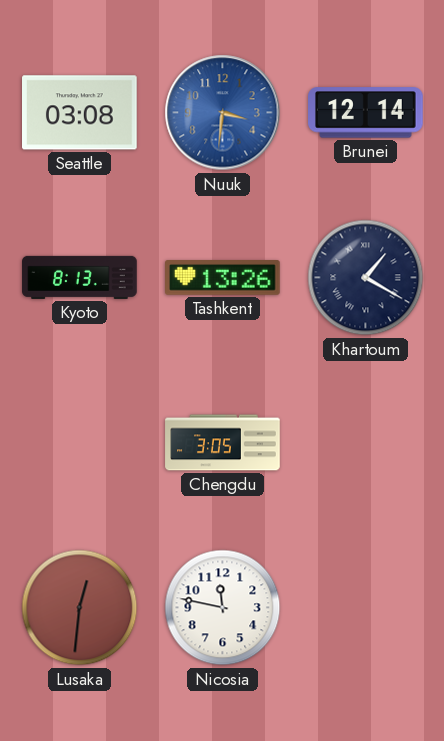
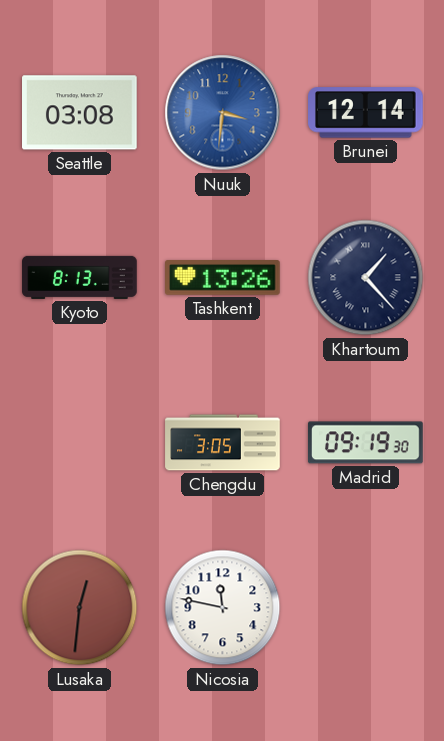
Khartoum: 1:20 -> 1:23 (366, 278)
Madrid: none -> 09:19 (366, 443)
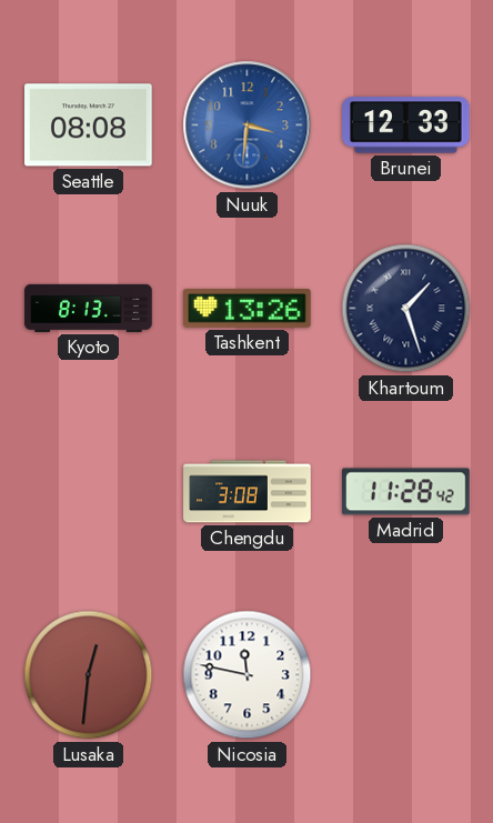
Seattle: 03:08 -> 08:08 (89, 126)
Brunei: 12:14 -> 12:33 (406, 126)
Khartoum: 1:23 -> 1:27 (406, 309)
Chengdu: 3:05 -> 3:08 (248, 492)
Madrid: 09:19 -> 11:28 (406, 492)
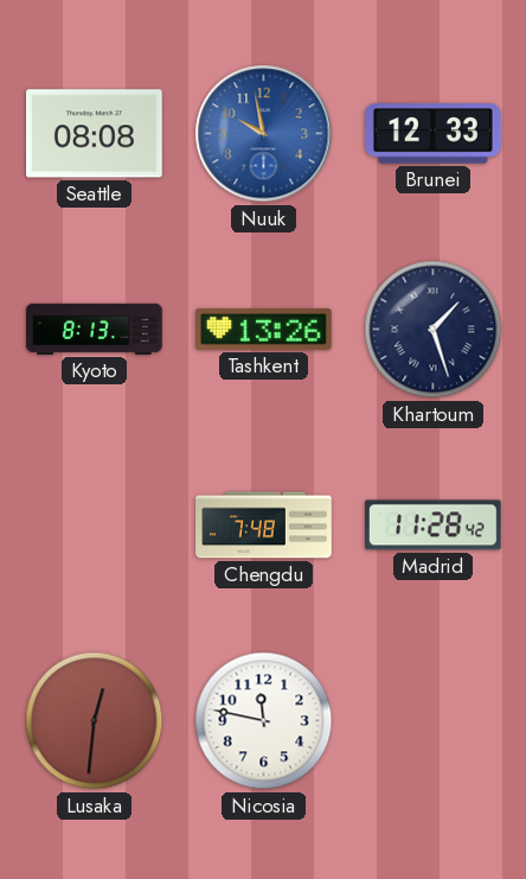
Nuuk: 3:31 -> 9:58 (264, 134)
Chengdu: 3:08 -> 7:48 (264, 526)
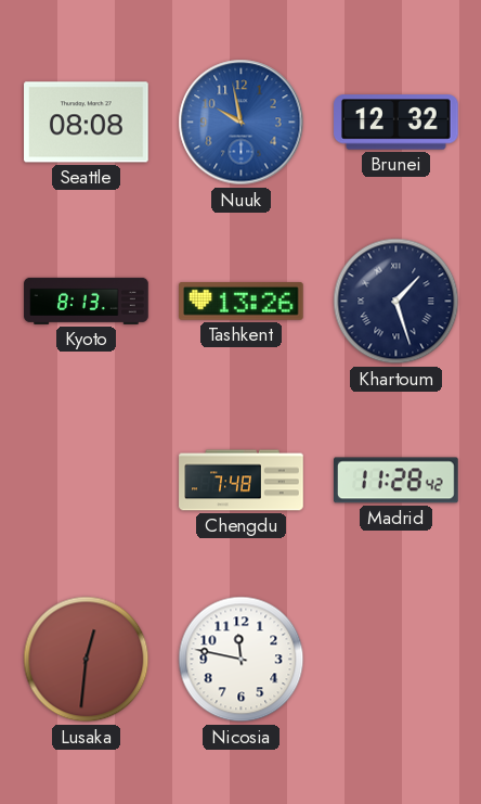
Brunei: 12:33 -> 12:32 (396, 123)
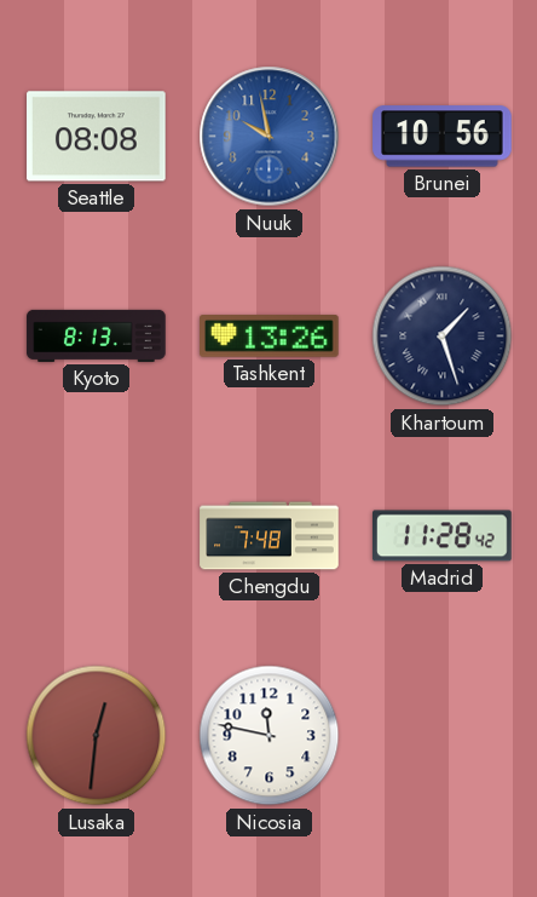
Brunei: 12:32 -> 10:56 (443, 137)
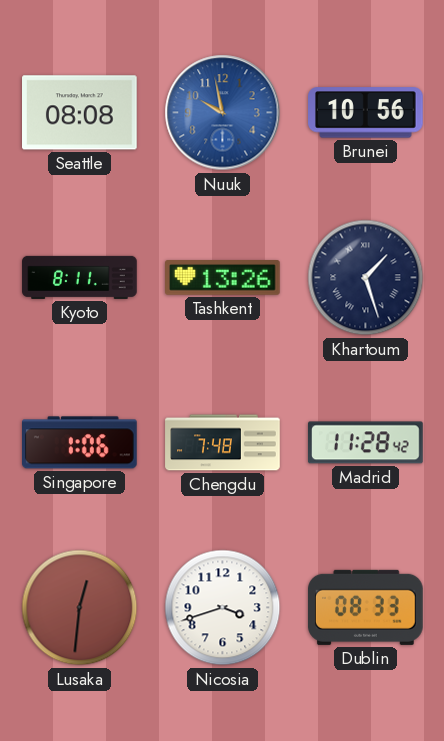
Kyoto: 8:13 -> 8:11 (80, 277)
Singapore: none -> 1:06 (80, 443)
Nicosia: 11:47 -> 3:42 (223, 608)
Dublin: none -> 08:33 (366, 607)
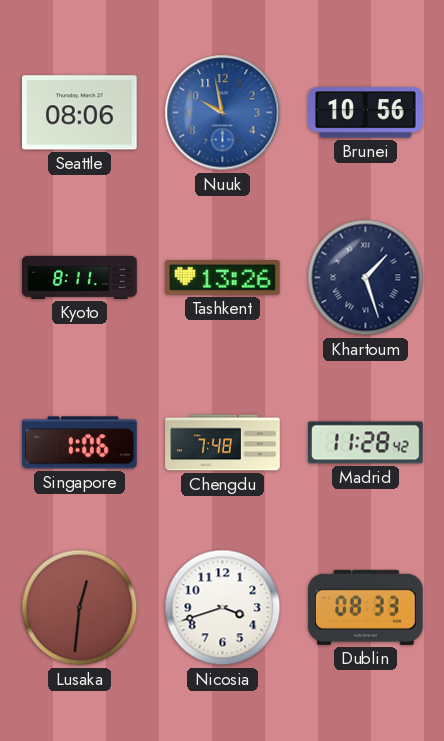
Seattle: 08:08 -> 08:06 (80, 113)
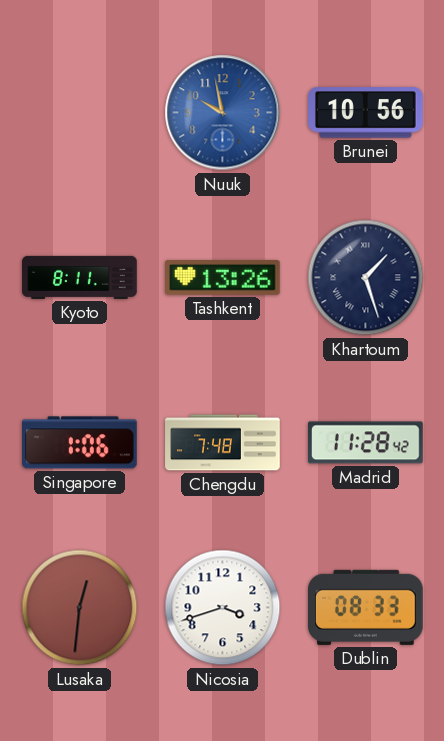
Seattle: 08:06 -> none (80, 113)
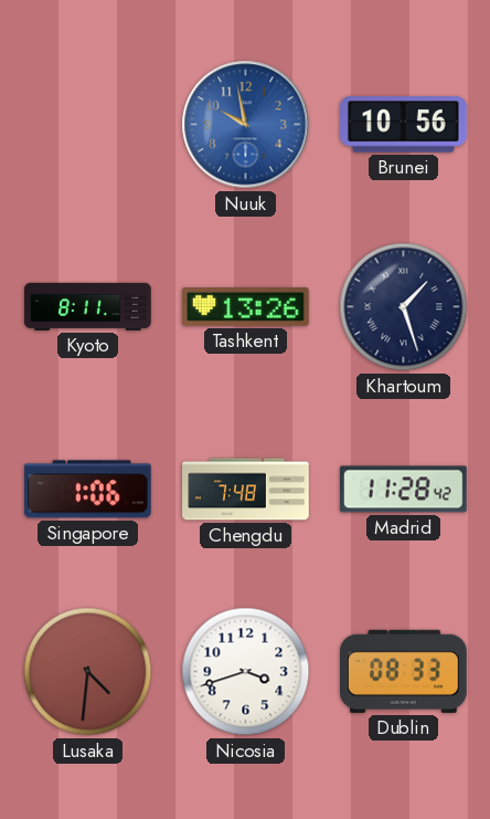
Lusaka: 12:31 -> 4:31 (88, 672)
